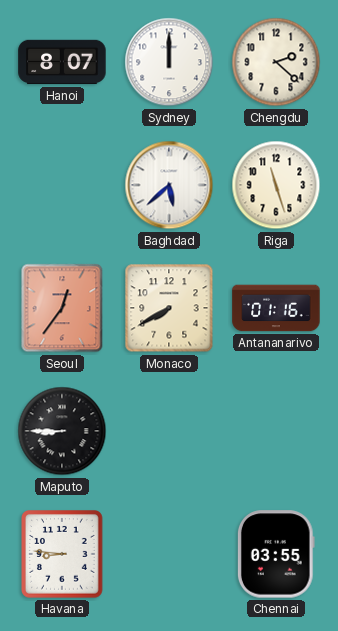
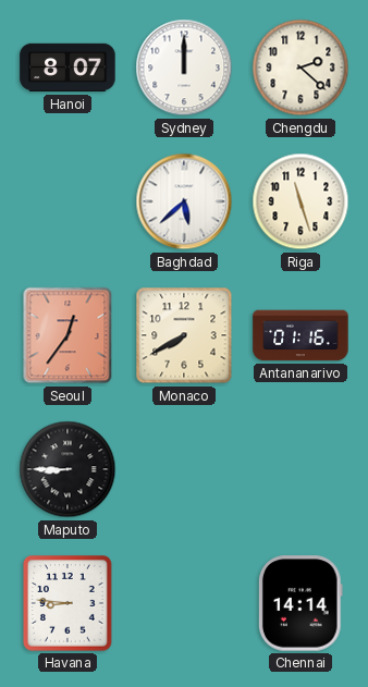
Chennai: 03:55 -> 14:14 (300, 603)
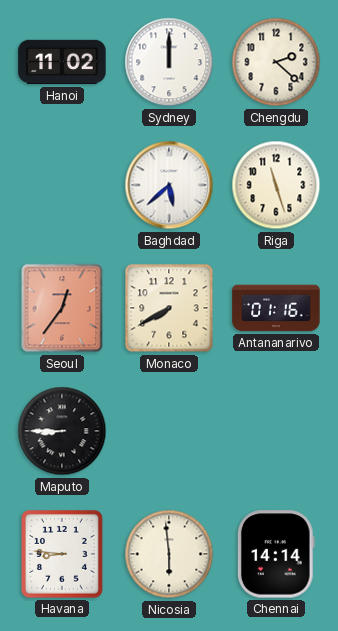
Hanoi: 8:07 -> 11:02 (62, 62)
Nicosia: none -> 5:59 (169, 554)
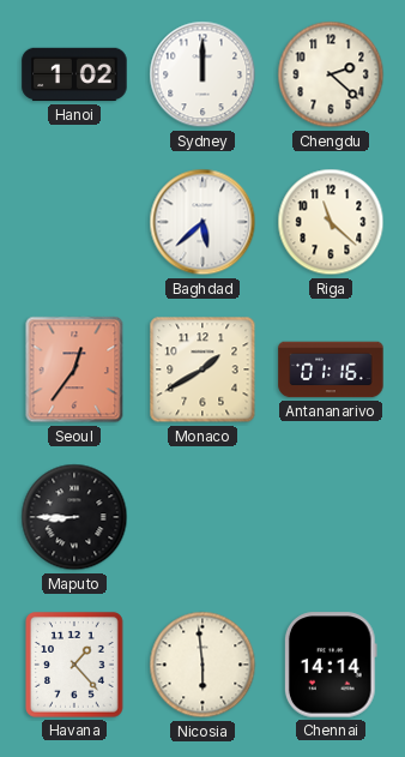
Hanoi: 11:02 -> 1:02 (74, 74)
Riga: 11:27 -> 11:22 (331, 222)
Monaco: 7:40 -> 1:40 (202, 370)
Havana: 8:46 -> 1:23 (75, 666)
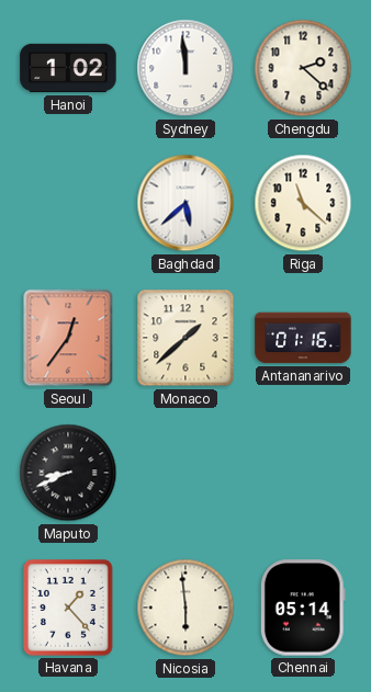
Sydney: 12:00 -> 11:59 (185, 68)
Monaco: 1:40 -> 1:38 (185, 338)
Maputo: 8:45 -> 8:41 (68, 473)
Chennai: 14:14 -> 05:14 (303, 608)
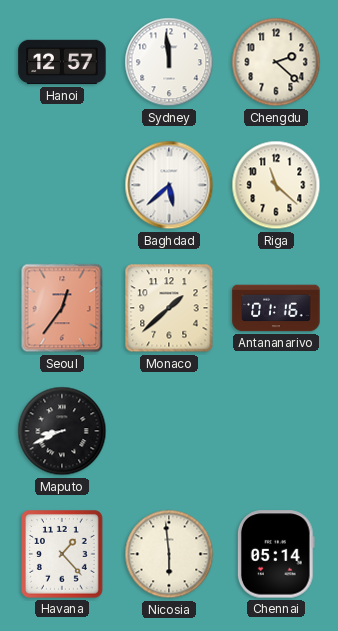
Hanoi: 1:02 -> 12:57 (62, 62)
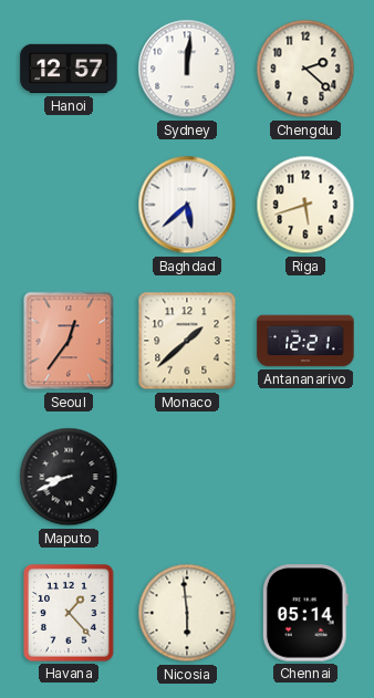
Sydney: 11:59 -> 12:01 (187, 69)
Riga: 11:22 -> 5:42 (305, 205)
Antananarivo: 01:16 -> 12:21 (305, 341)
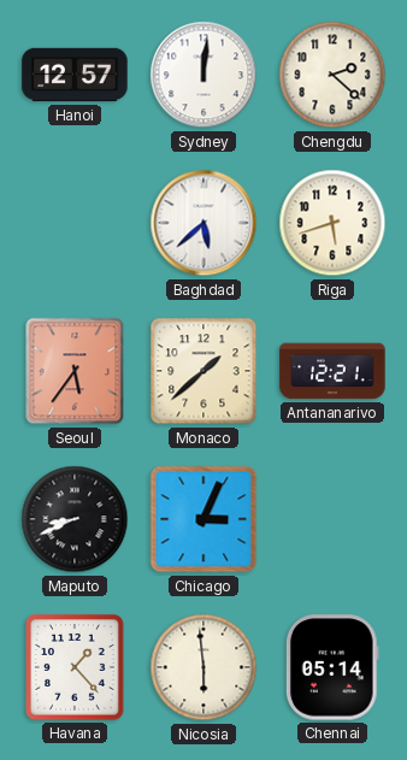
Seoul: 12:36 -> 5:36 (75, 371)
Chicago: none -> 3:04 (203, 519)
